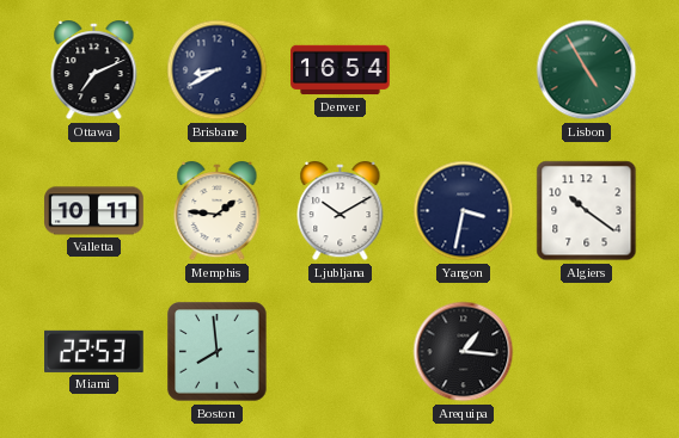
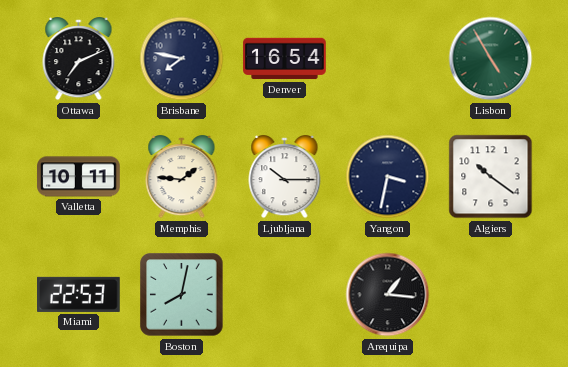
Brisbane: 8:40 -> 7:47 (182, 59)
Ljubljana: 10:10 -> 10:15 (285, 178)
Boston: 7:59 -> 8:02 (182, 295)
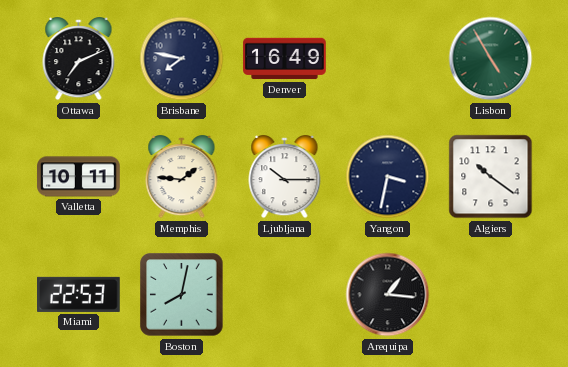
Denver: 16:54 -> 16:49 (285, 59)
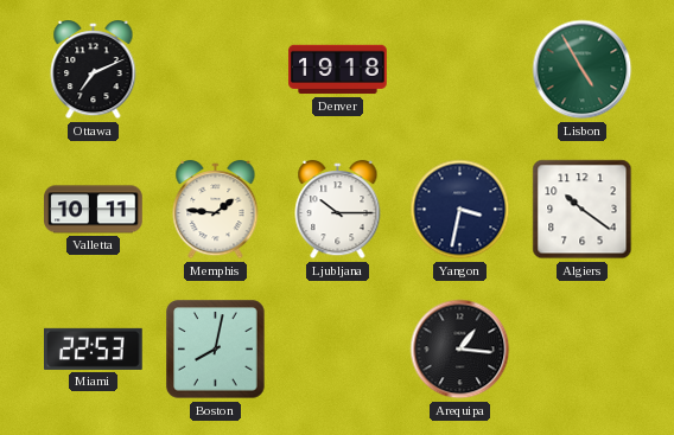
Brisbane: 7:47 -> none (182, 59)
Denver: 16:49 -> 19:18 (338, 70)
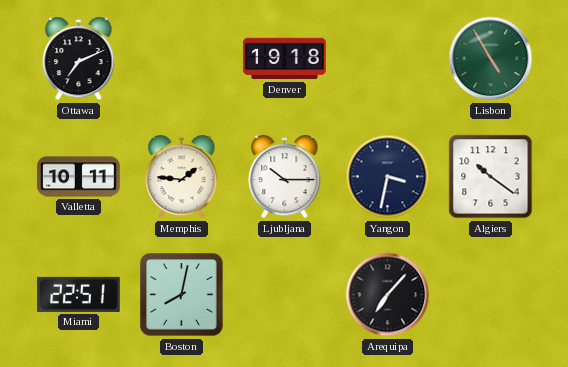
Miami: 22:53 -> 22:51 (79, 294)
Arequipa: 1:16 -> 7:07 (388, 295)
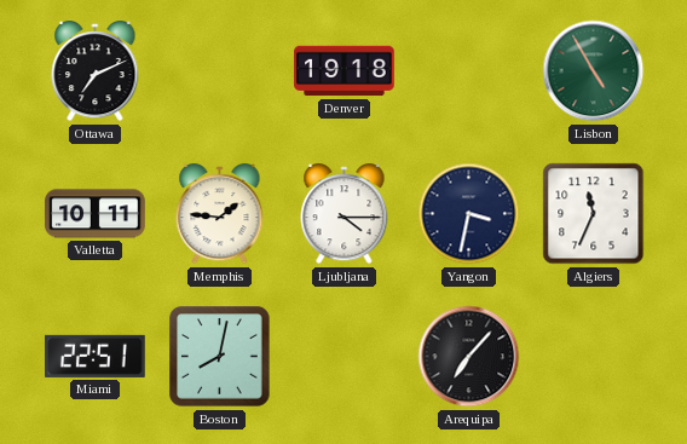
Ljubljana: 10:15 -> 4:15 (345, 215)
Algiers: 10:21 -> 11:34 (594, 214)
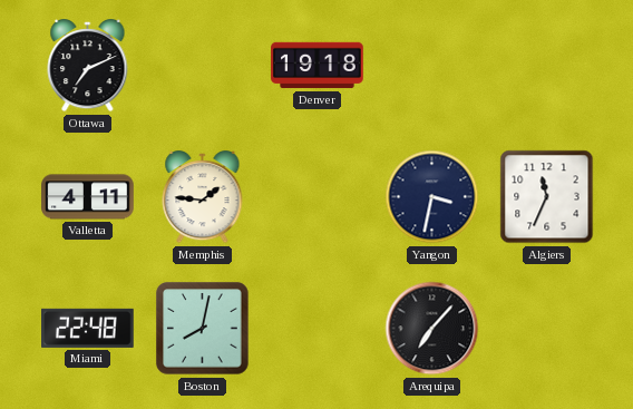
Lisbon: 4:55 -> none (594, 71)
Valletta: 10:11 -> 4:11 (88, 197)
Ljubljana: 4:15 -> none (345, 215)
Miami: 22:51 -> 22:48 (88, 328)
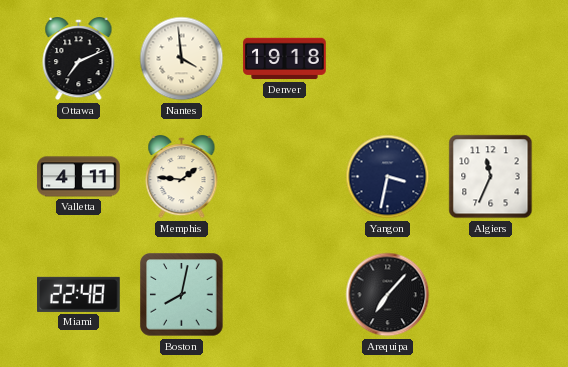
Nantes: none -> 3:59 (182, 59)
